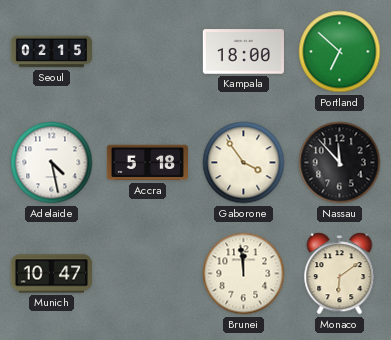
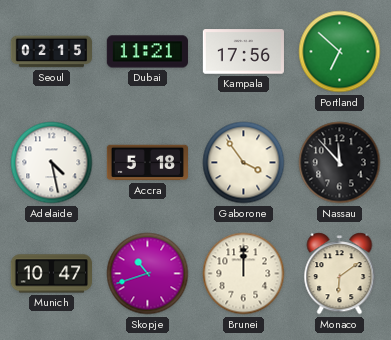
Dubai: none -> 11:21 (147, 52)
Kampala: 18:00 -> 17:56 (243, 52)
Skopje: none -> 10:42 (148, 274)
Brunei: 11:59 -> 12:00 (244, 274)
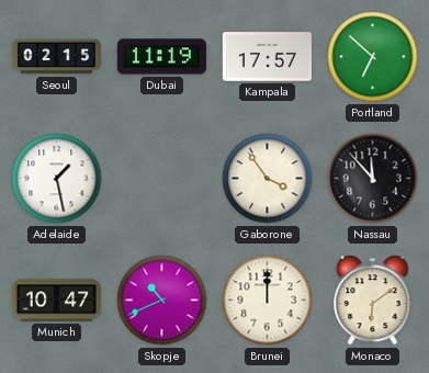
Dubai: 11:21 -> 11:19 (161, 57)
Kampala: 17:56 -> 17:57 (267, 57)
Adelaide: 4:28 -> 1:28 (57, 179)
Accra: 5:18 -> none (147, 163)
Skopje: 10:42 -> 10:41 (162, 301)
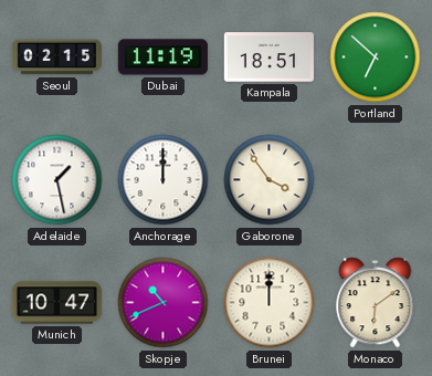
Kampala: 17:57 -> 18:51 (268, 58)
Anchorage: none -> 12:00 (164, 180)
Nassau: 11:53 -> none (373, 179)
